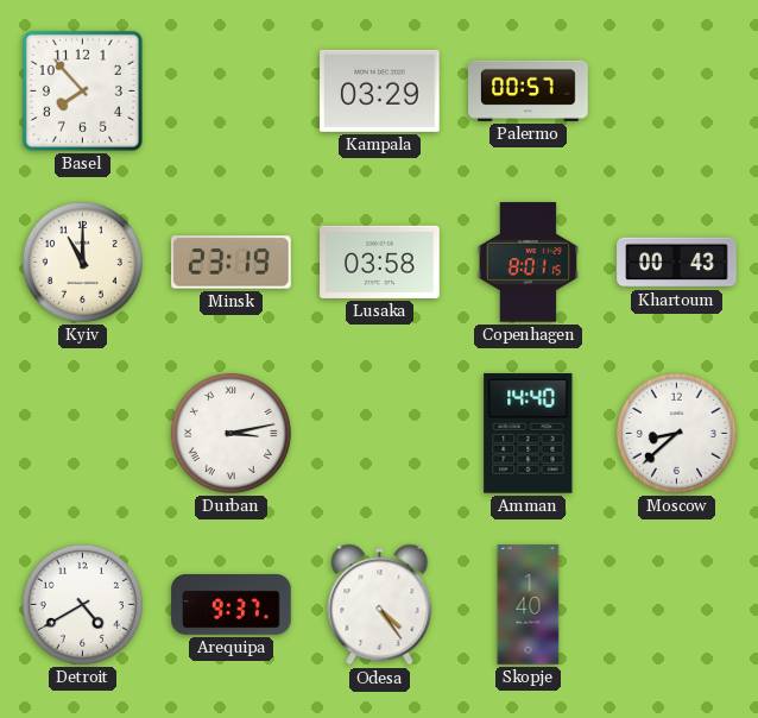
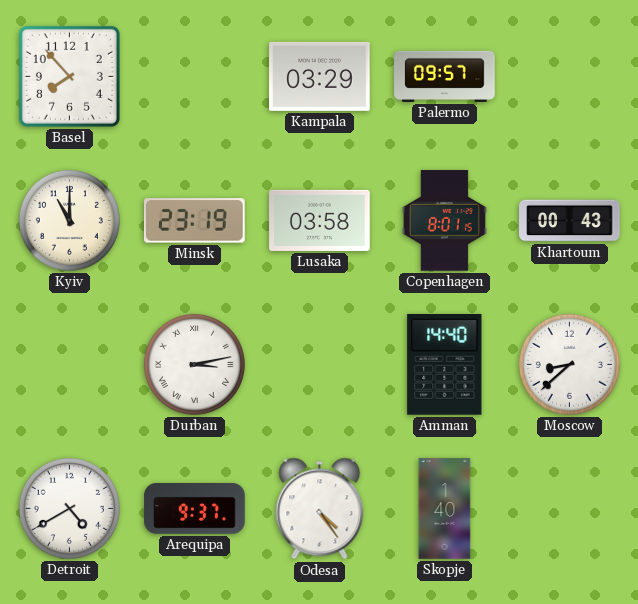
Palermo: 00:57 -> 09:57 (445, 76)
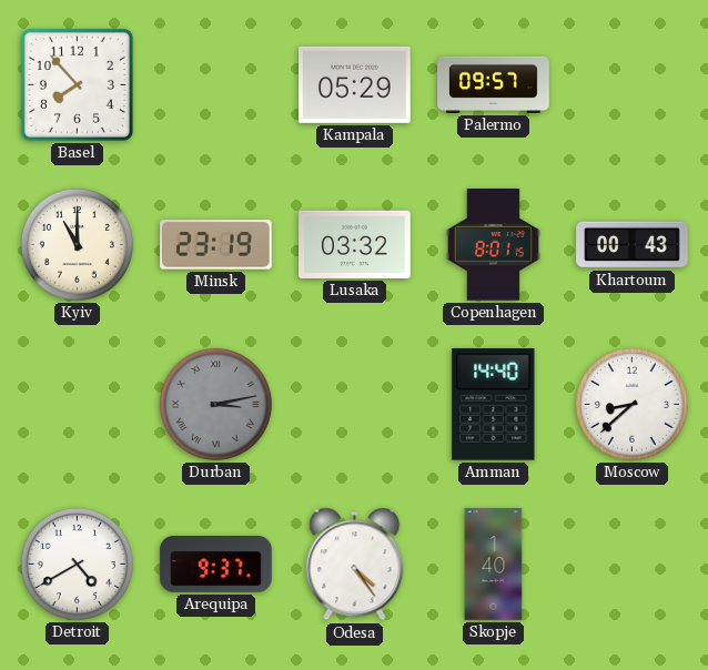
Kampala: 03:29 -> 05:29 (355, 84)
Lusaka: 03:58 -> 03:32 (355, 244)
Durban dial: white -> grey (215, 404)
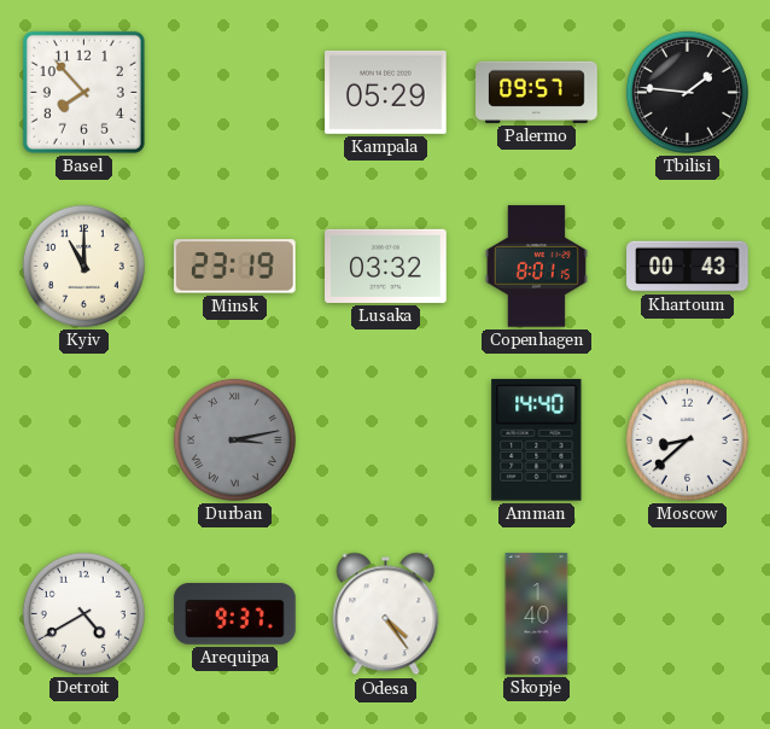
Tbilisi: none -> 1:46 (687, 92)
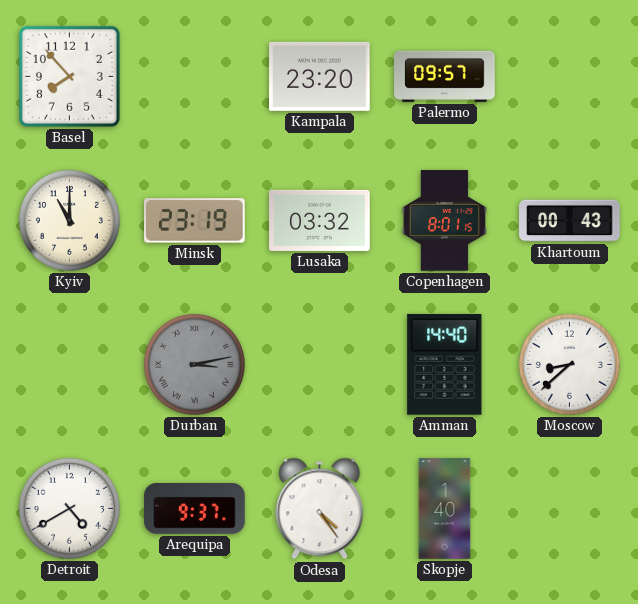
Kampala: 05:29 -> 23:20 (320, 76)
Tbilisi: 1:46 -> none (687, 92)
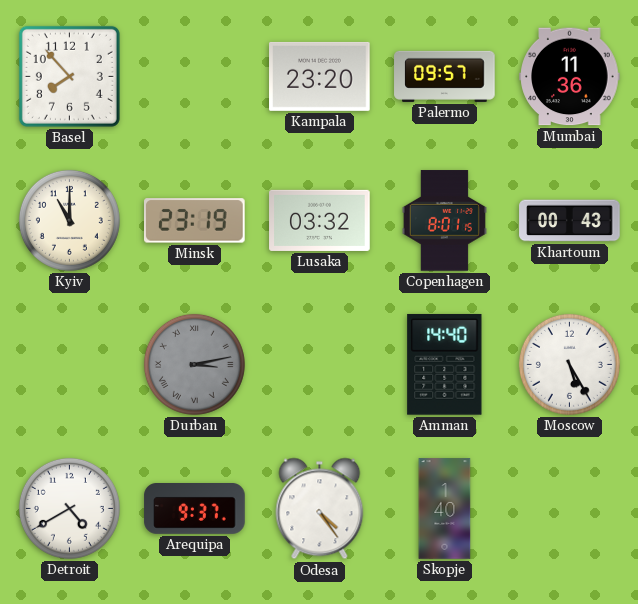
Mumbai: none -> 11:36 (570, 77)
Moscow: 8:38 -> 5:25 (569, 364)
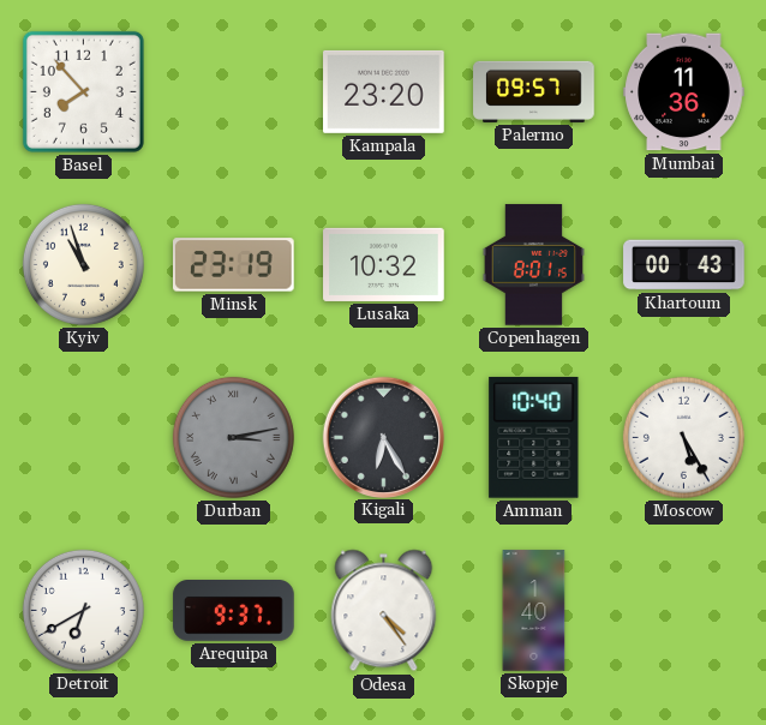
Kyiv: 11:00 -> 10:57 (83, 264)
Lusaka: 03:32 -> 10:32 (384, 264)
Kigali: none -> 6:25 (383, 437)
Amman: 14:40 -> 10:40 (534, 437)
Detroit: 4:40 -> 6:40 (83, 610)
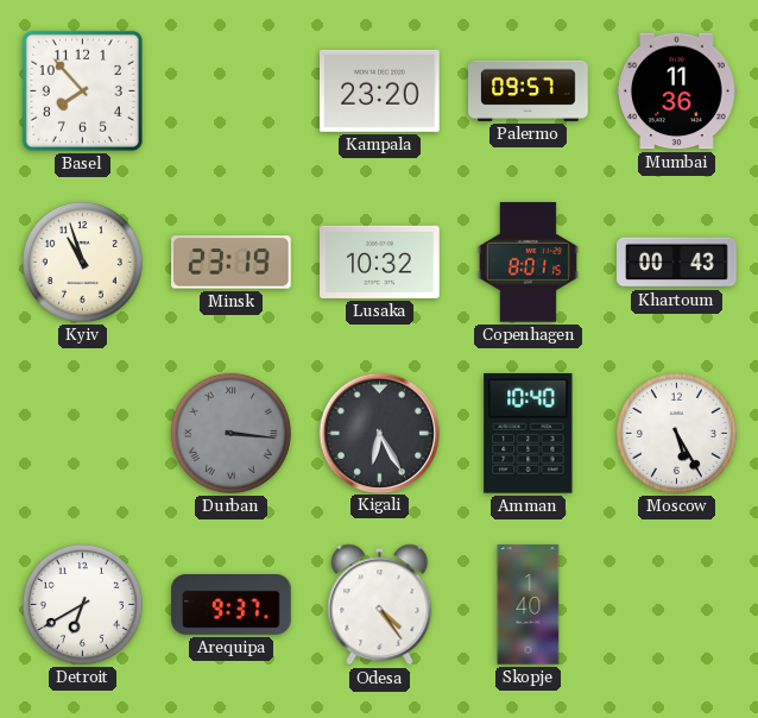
Durban: 3:13 -> 3:16 (230, 433)
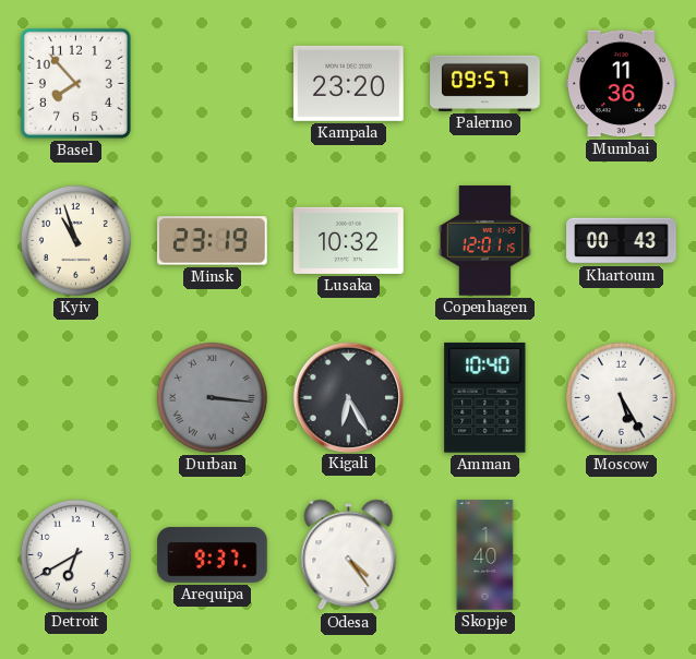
Copenhagen: 8:01 -> 12:01 (484, 241)
